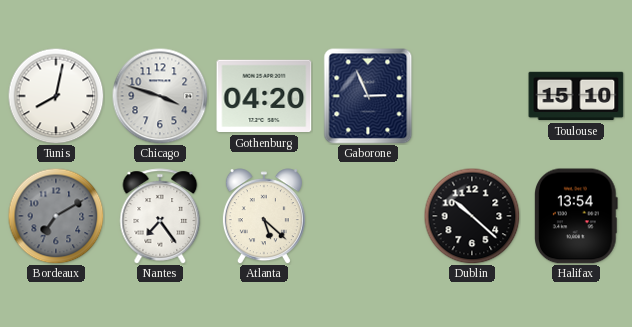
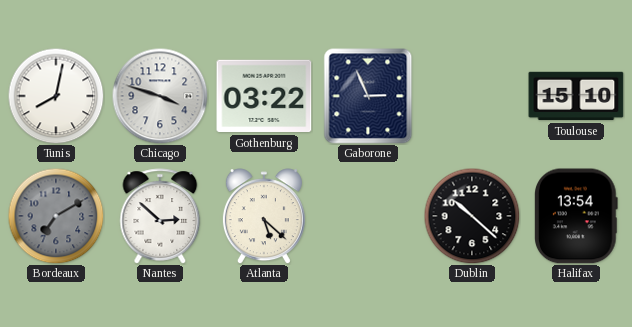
Gothenburg: 04:20 -> 03:22 (264, 96)
Nantes: 7:24 -> 2:52 (160, 216)
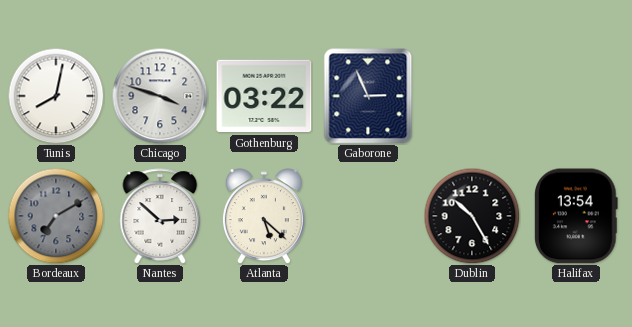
Toulouse: 15:10 -> none (576, 96)
Dublin: 10:22 -> 10:25 (472, 216)
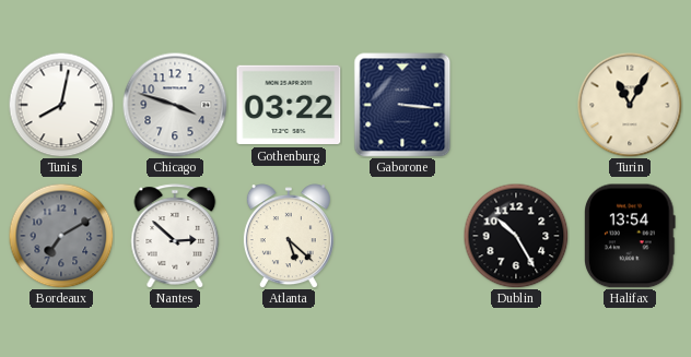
Gaborone: 2:56 -> 3:16 (402, 105)
Turin: none -> 11:05 (630, 105)
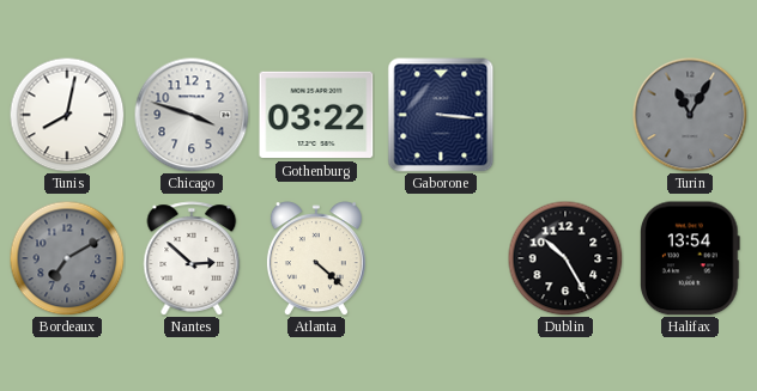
Turin dial: cream -> grey (690, 115)
Atlanta: 5:22 -> 4:22 (316, 258)
